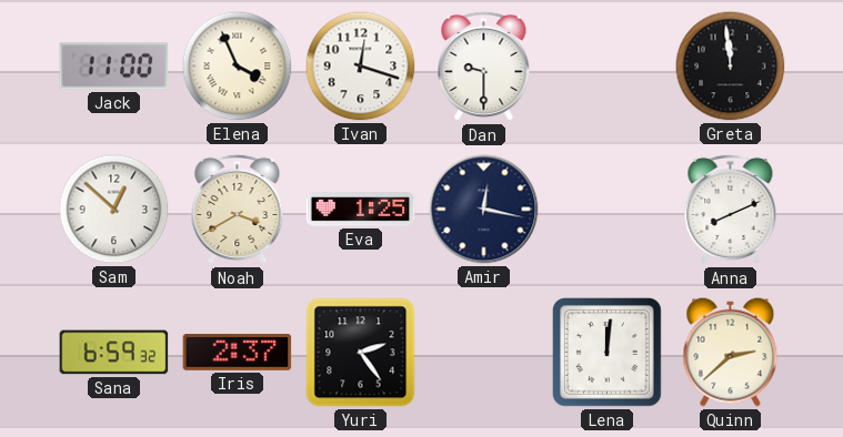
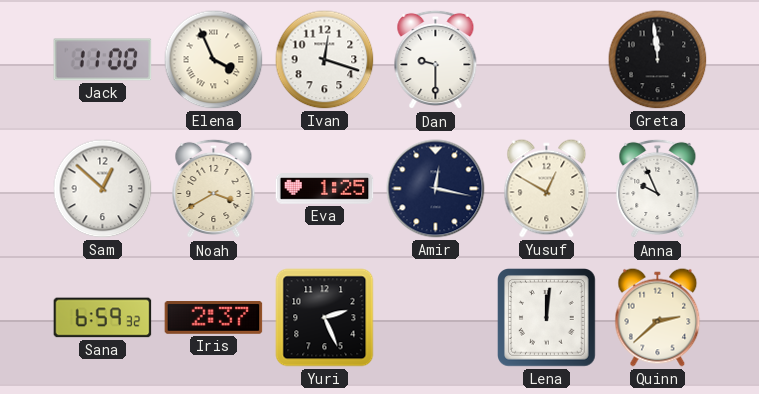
Yusuf: none -> 12:50 (547, 189)
Anna: 8:11 -> 9:56 (658, 189)
Yuri: 2:24 -> 2:26 (325, 318)
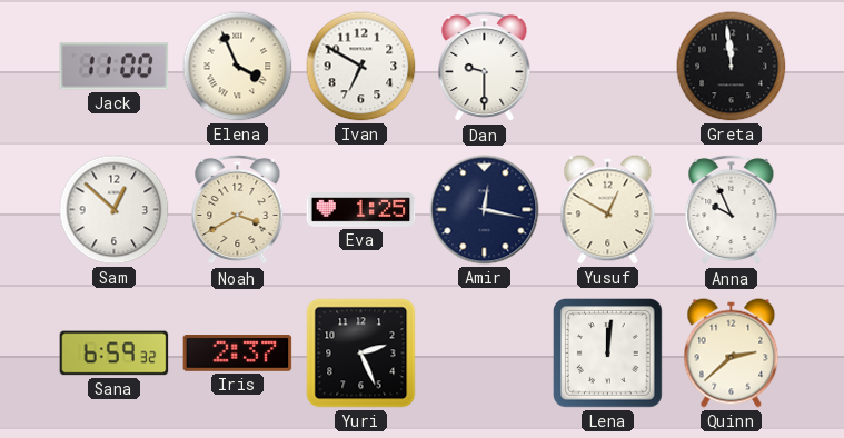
Ivan: 12:18 -> 6:50 (361, 67)
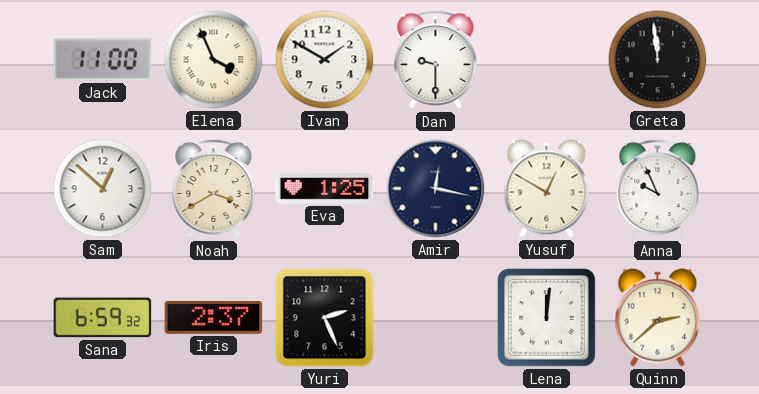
Ivan: 6:50 -> 1:50 (325, 60)
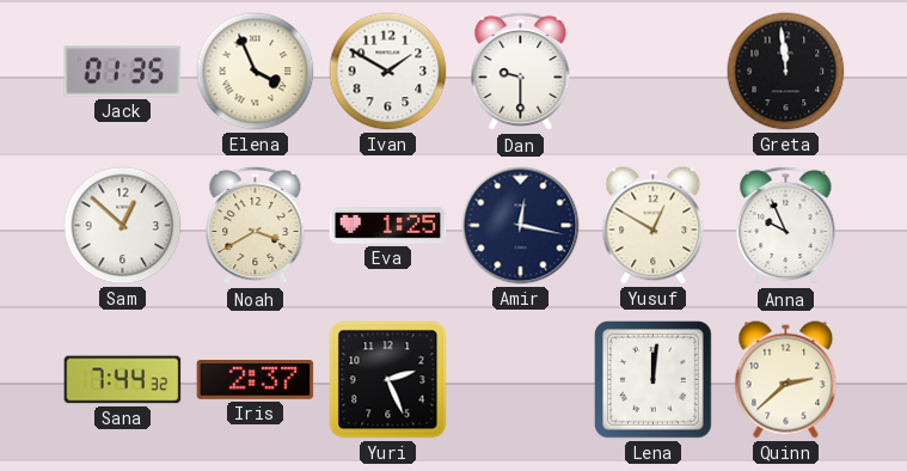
Jack: 11:00 -> 01:35 (123, 72)
Sana: 6:59 -> 7:44 (123, 380)
